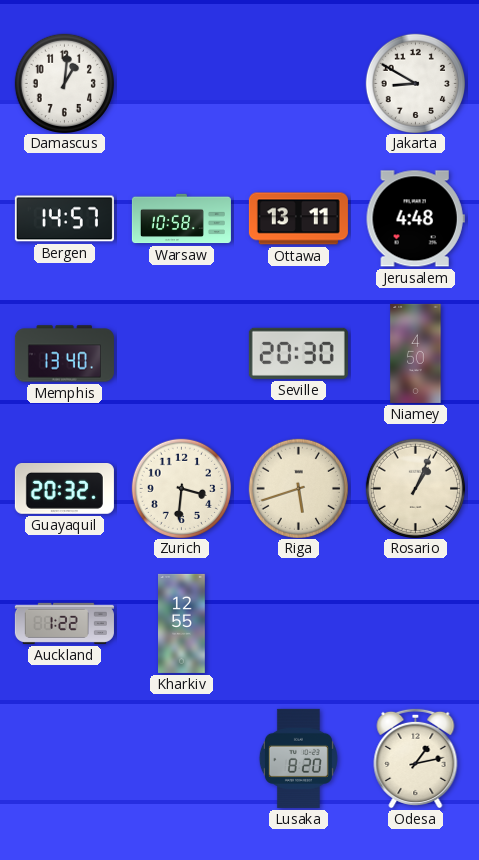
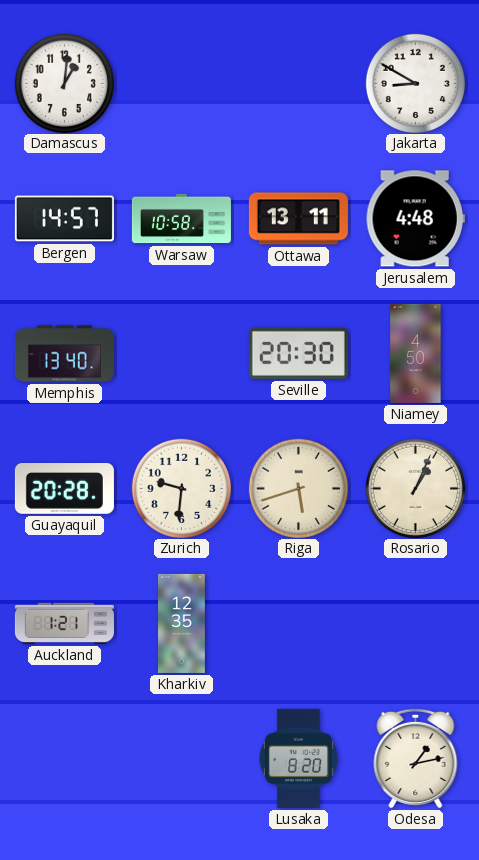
Guayaquil: 20:32 -> 20:28 (64, 489)
Zurich: 3:31 -> 9:31 (181, 488)
Auckland: 1:22 -> 1:21 (64, 623)
Kharkiv: 12:55 -> 12:35 (182, 623)
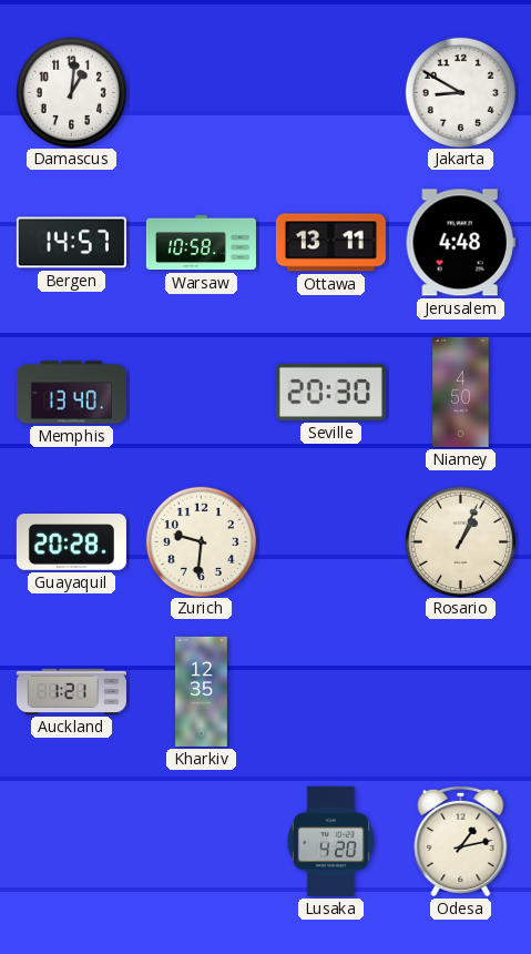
Riga: 5:42 -> none (298, 488)
Lusaka: 8:20 -> 4:20 (330, 841)
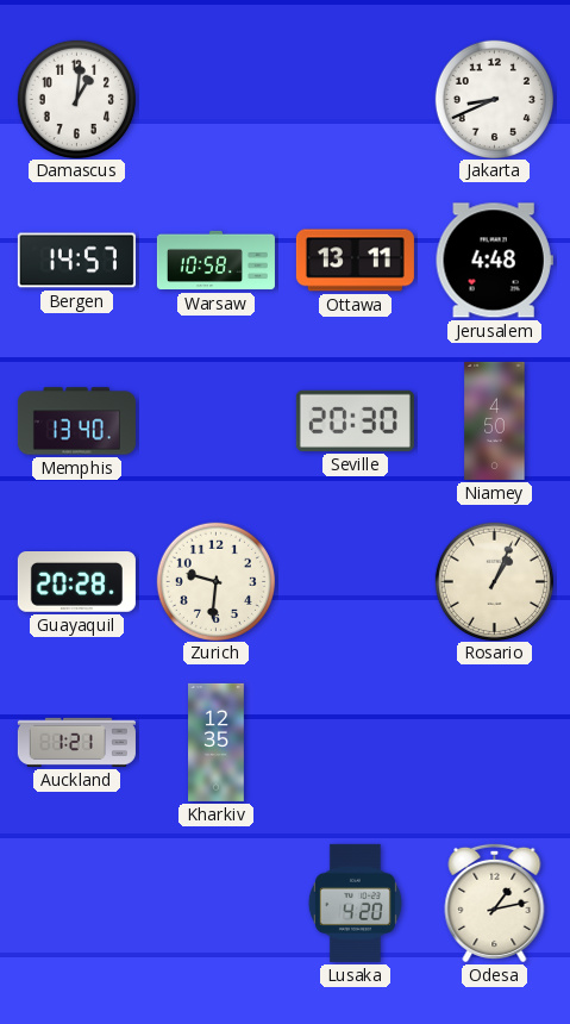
Jakarta: 8:50 -> 8:41 (494, 99)
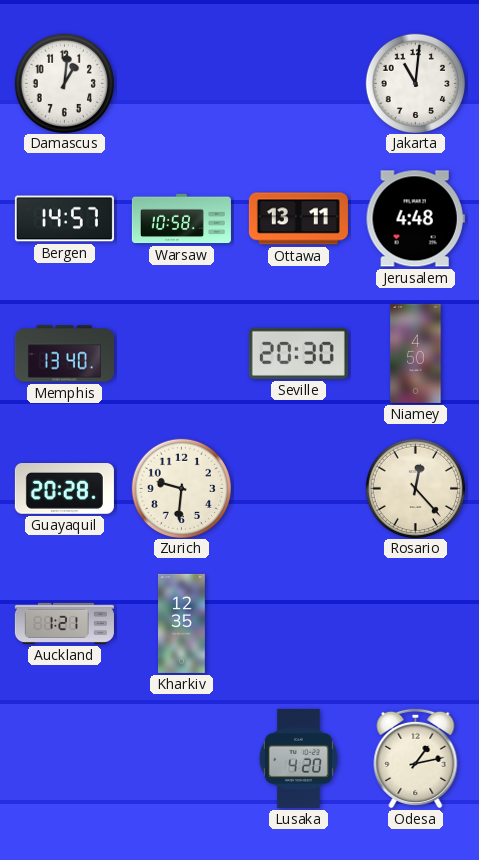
Jakarta: 8:41 -> 11:01 (415, 83)
Rosario: 1:04 -> 12:23 (415, 488)
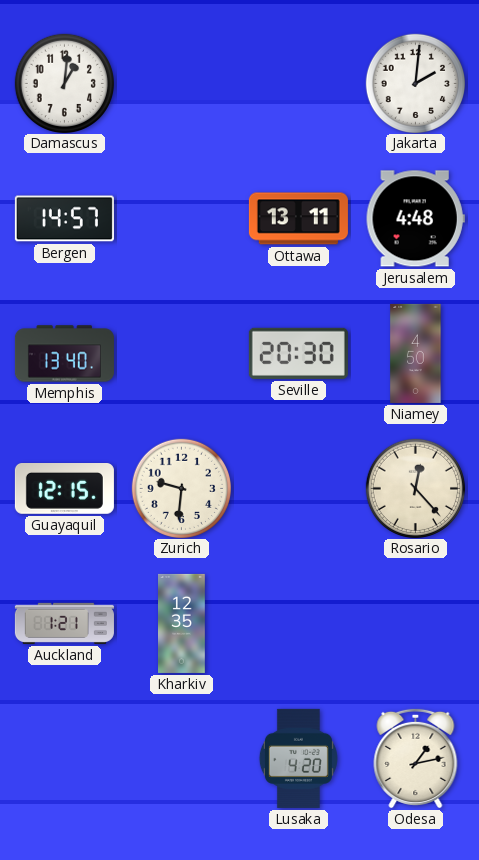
Jakarta: 11:01 -> 2:01 (415, 83)
Warsaw: 10:58 -> none (181, 219)
Guayaquil: 20:28 -> 12:15 (64, 489)
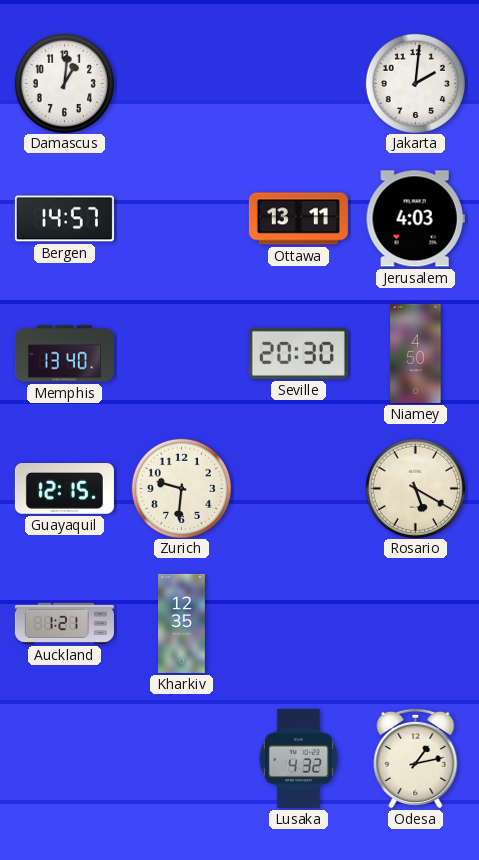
Jerusalem: 4:48 -> 4:03 (415, 219)
Rosario: 12:23 -> 5:20 (415, 488)
Lusaka: 4:20 -> 4:32 (298, 758)
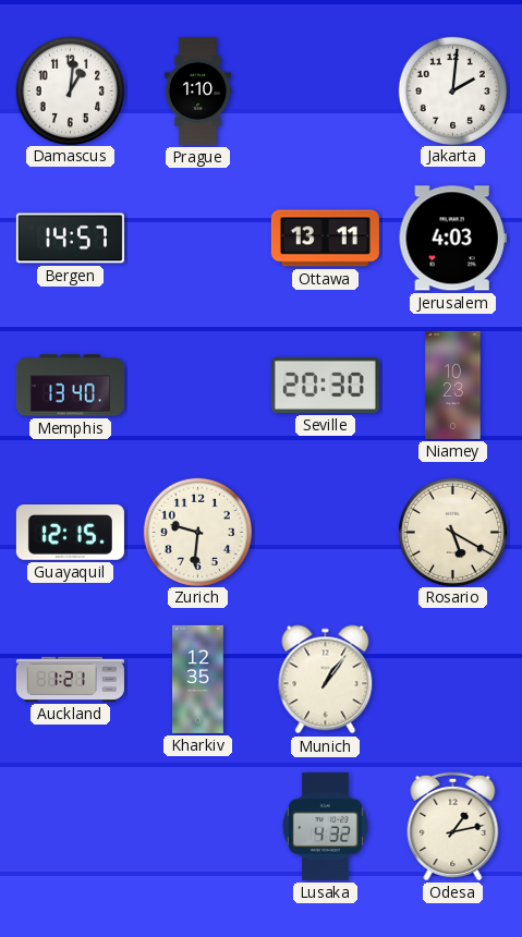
Prague: none -> 1:10 (198, 90)
Niamey: 4:50 -> 10:23 (453, 385)
Munich: none -> 1:06 (326, 680)
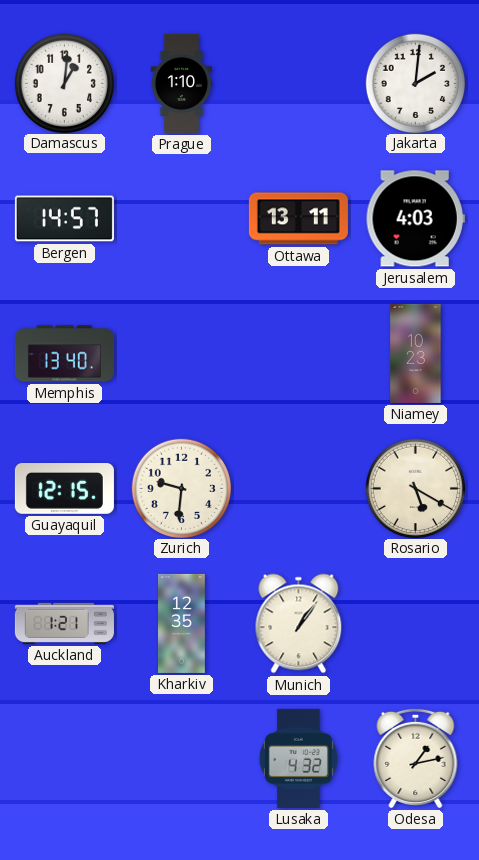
Seville: 20:30 -> none (325, 385)
